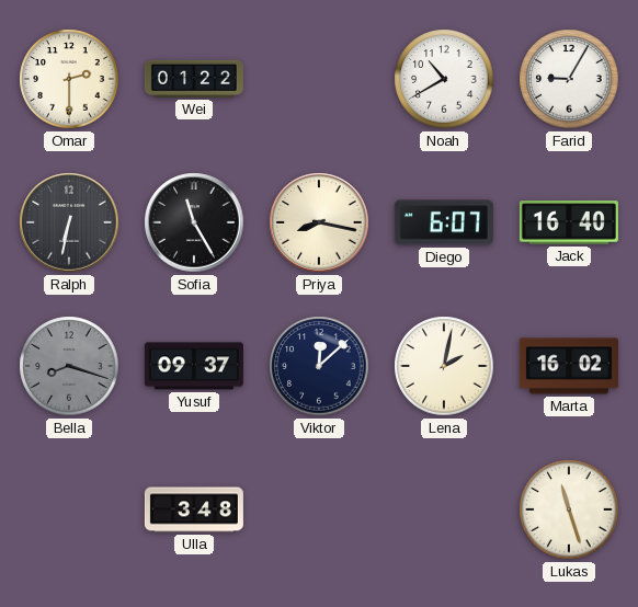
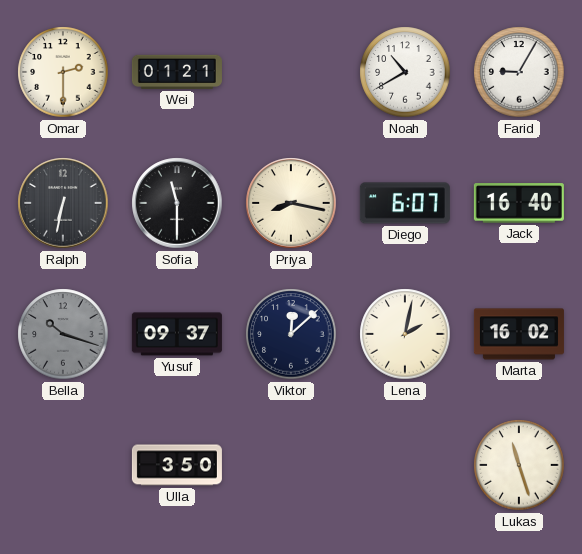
Wei: 01:22 -> 01:21 (177, 72)
Sofia: 11:25 -> 11:30 (177, 203)
Bella: 8:18 -> 10:18 (63, 334)
Ulla: 3:48 -> 3:50 (177, 465)
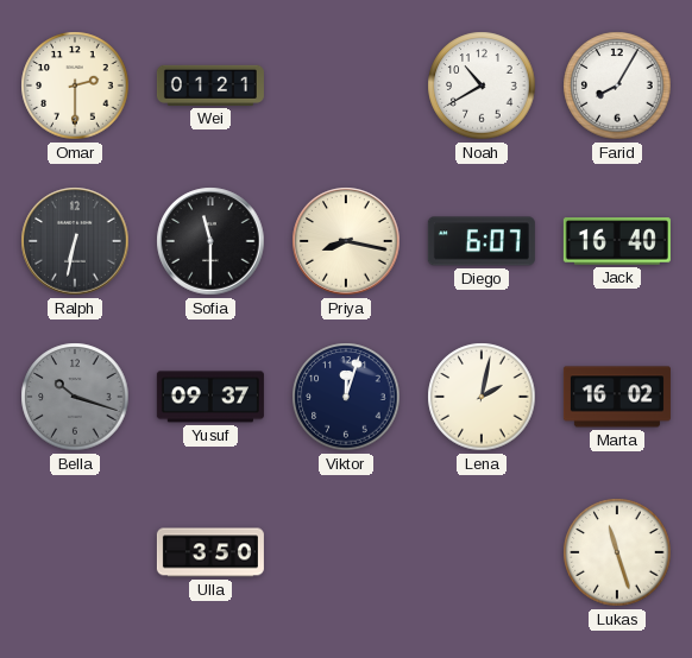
Farid: 9:05 -> 8:05 (617, 86)
Viktor: 12:08 -> 12:03 (346, 397)
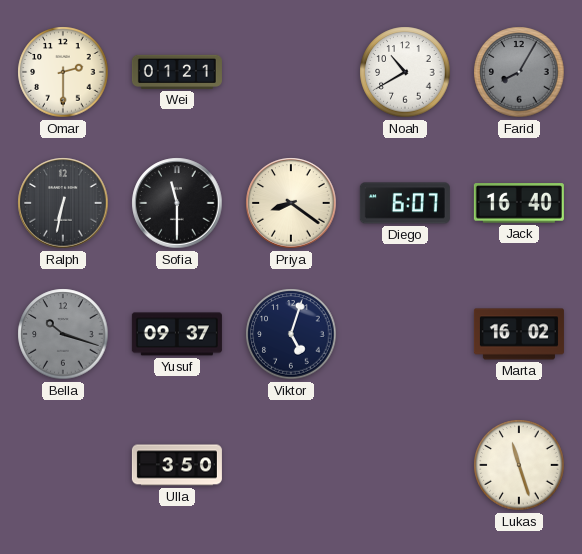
Farid dial: white -> grey (519, 72)
Priya: 8:17 -> 8:21 (291, 203)
Viktor: 12:03 -> 5:03 (291, 334)
Lena: 2:02 -> none (482, 397)
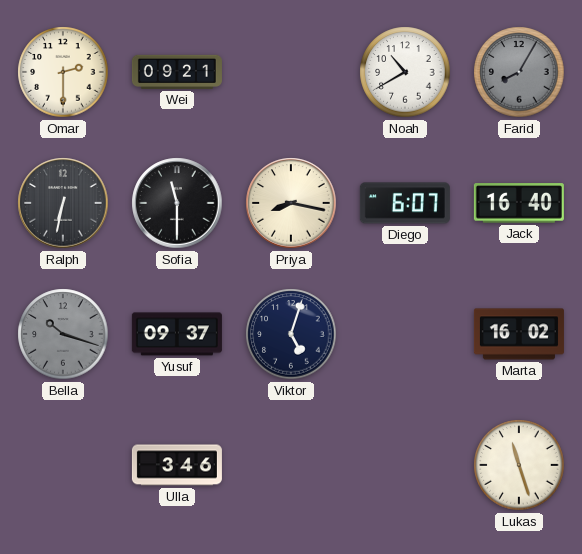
Wei: 01:21 -> 09:21 (177, 72)
Priya: 8:21 -> 8:17 (291, 203)
Ulla: 3:50 -> 3:46 (177, 465)
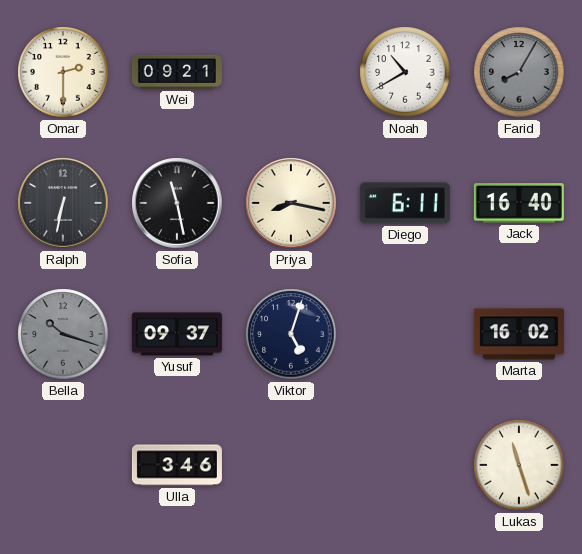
Sofia: 11:30 -> 11:28 (177, 203)
Diego: 6:07 -> 6:11 (405, 203)
